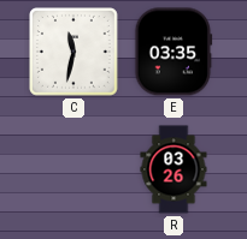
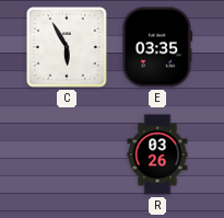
C: 11:32 -> 5:55 (68, 48)
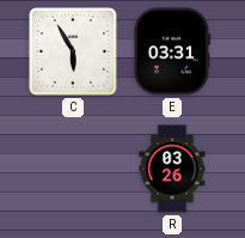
E: 03:35 -> 03:31 (172, 51)
